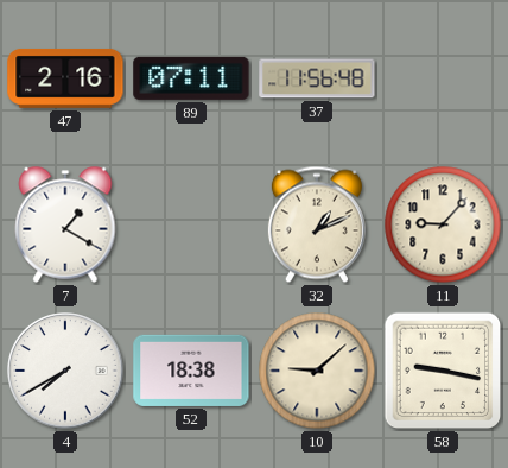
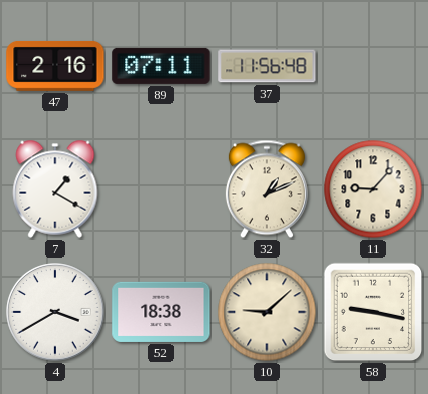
4: 7:40 -> 3:40 (55, 312)
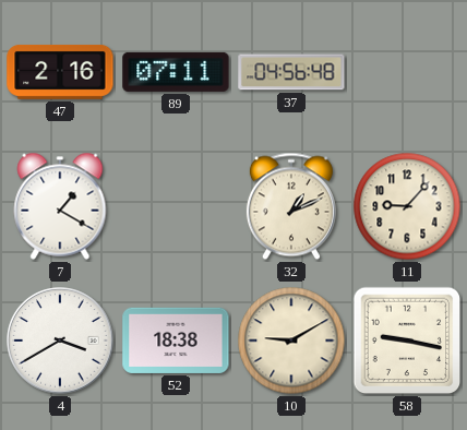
37: 11:56 -> 04:56 (291, 72)
10: 9:08 -> 9:10 (291, 341)
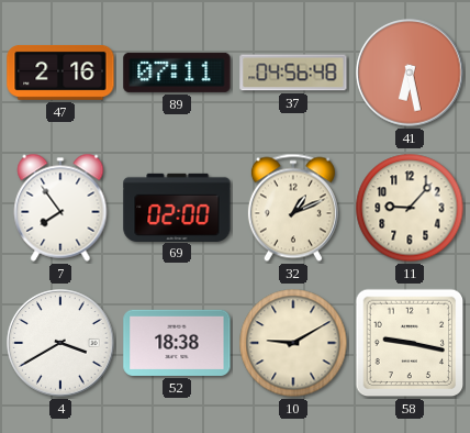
41: none -> 6:28 (410, 73)
7: 1:20 -> 7:54 (60, 208)
69: none -> 02:00 (177, 207)
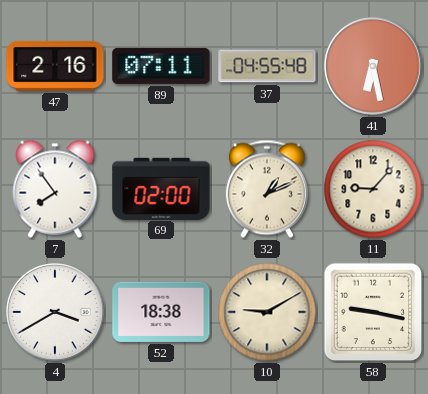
37: 04:56 -> 04:55 (267, 66)
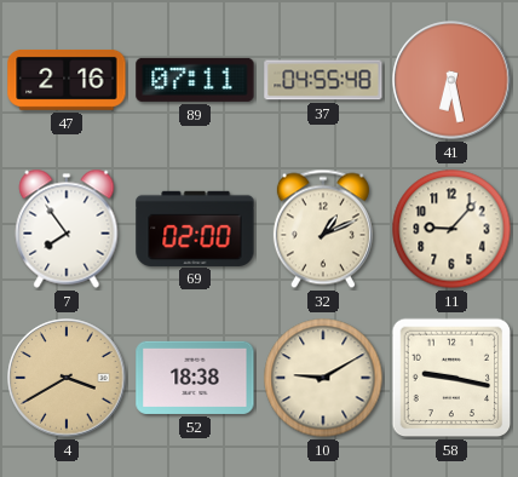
4 dial: white -> champagne (67, 378)
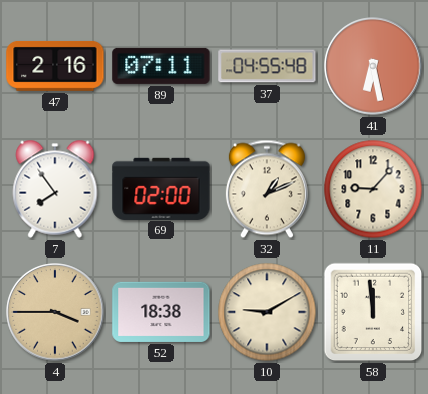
4: 3:40 -> 3:45 (55, 312)
58: 9:17 -> 11:59 (373, 312)
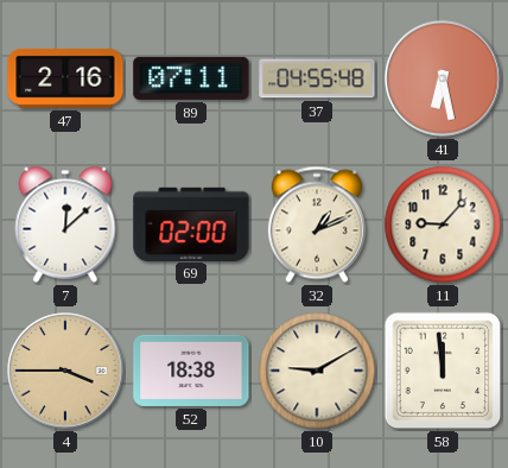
7: 7:54 -> 12:08 (65, 224)
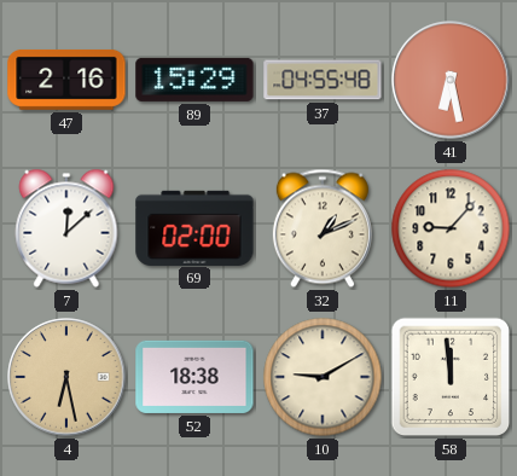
89: 07:11 -> 15:29 (194, 80)
4: 3:45 -> 6:28 (66, 377)
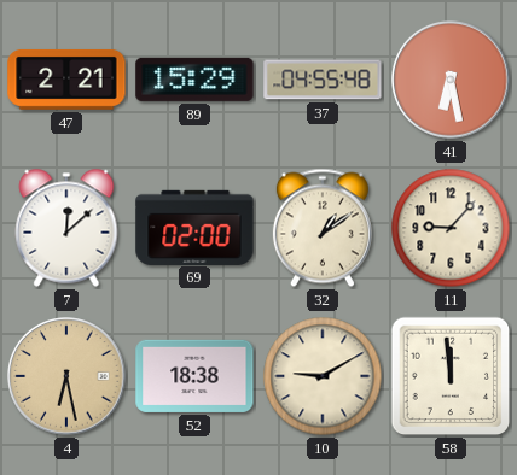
47: 2:16 -> 2:21 (66, 80)
32: 1:11 -> 1:09 (323, 228)
